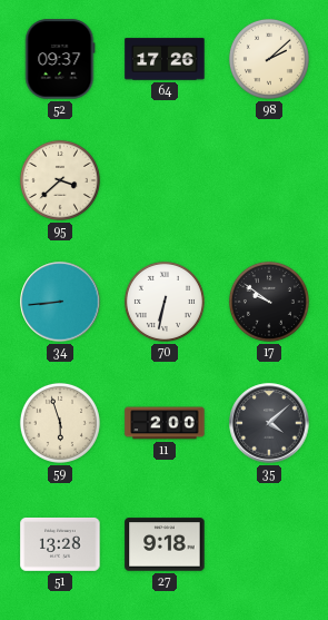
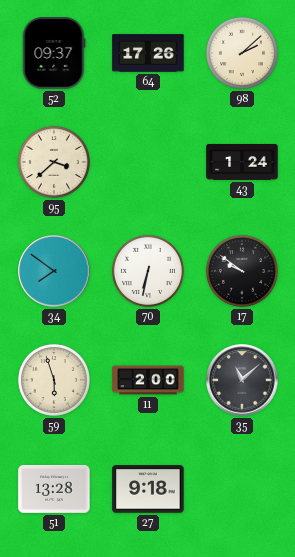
43: none -> 1:24 (242, 162)
34: 8:44 -> 7:51 (54, 271)
35: 4:08 -> 11:08 (242, 380)
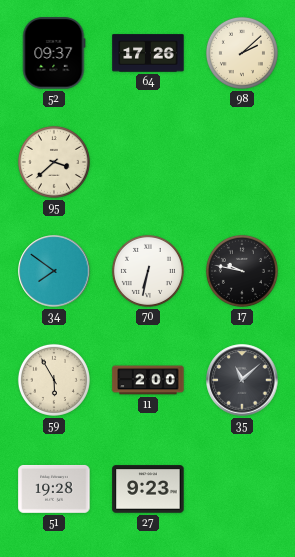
43: 1:24 -> none (242, 162)
17: 9:51 -> 9:47 (242, 271)
59: 5:57 -> 5:55 (54, 380)
51: 13:28 -> 19:28 (54, 489)
27: 9:18 -> 9:23 (148, 489)
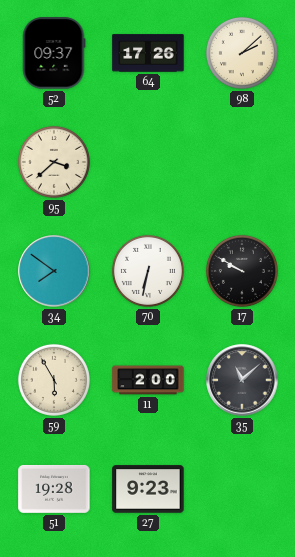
17: 9:47 -> 9:50 (242, 271)
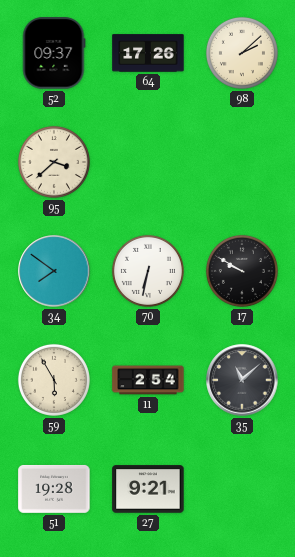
11: 2:00 -> 2:54 (148, 380)
27: 9:23 -> 9:21 (148, 489)
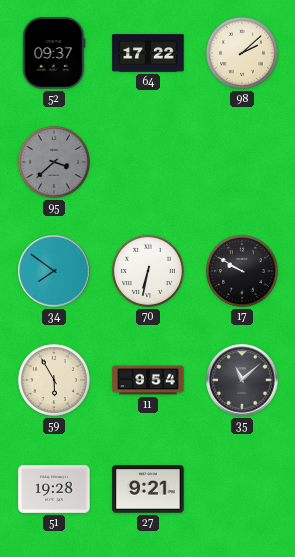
64: 17:26 -> 17:22 (148, 53)
95 dial: cream -> grey (54, 162)
11: 2:54 -> 9:54 (148, 380)
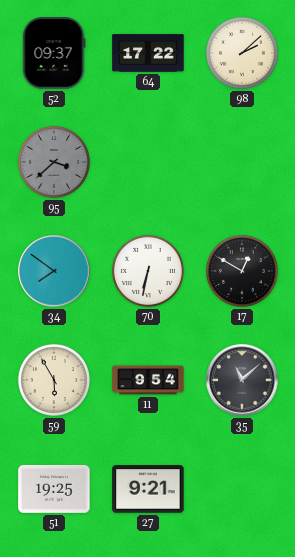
17: 9:50 -> 12:50 (242, 271)
51: 19:28 -> 19:25 (54, 489)
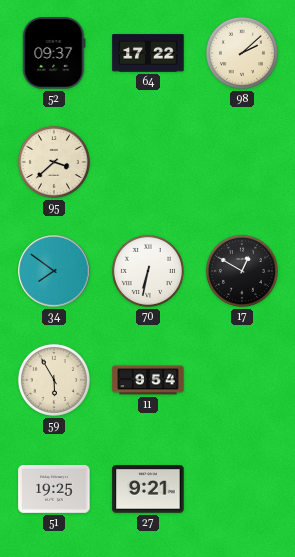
95 dial: grey -> cream (54, 162)
35: 11:08 -> none (242, 380)
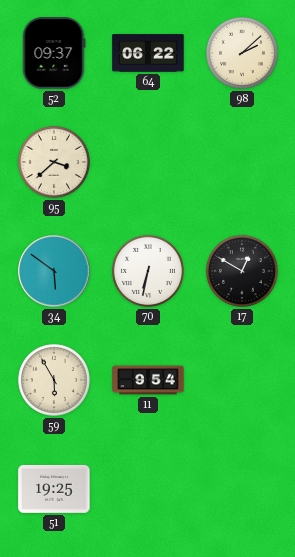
64: 17:22 -> 06:22 (148, 53)
34: 7:51 -> 5:51 (54, 271)
27: 9:21 -> none (148, 489)
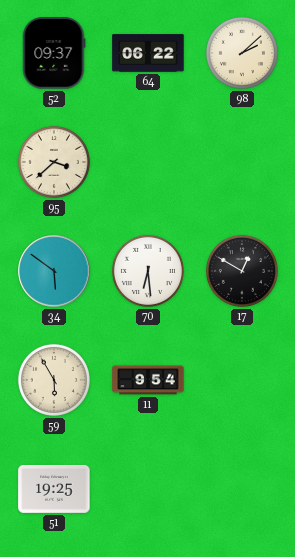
70: 6:32 -> 6:29 (148, 271)
